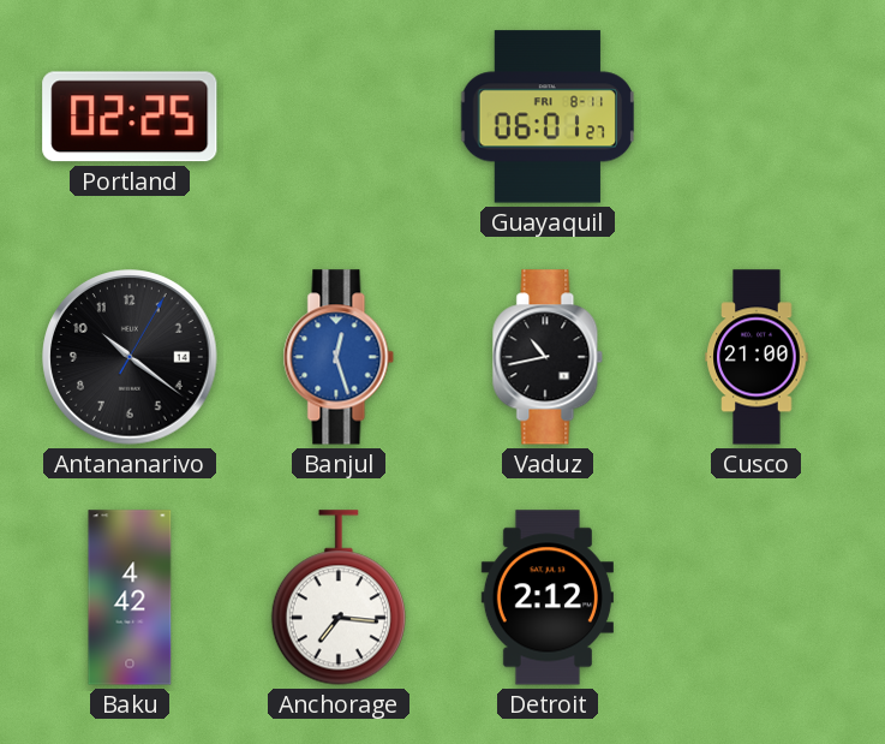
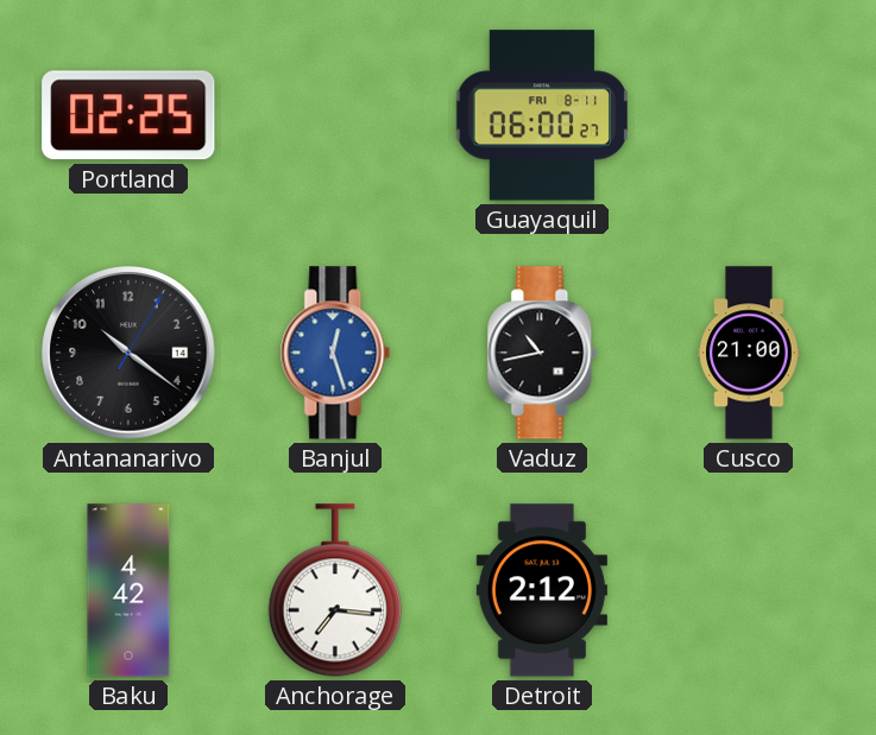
Guayaquil: 06:01 -> 06:00 (541, 115)
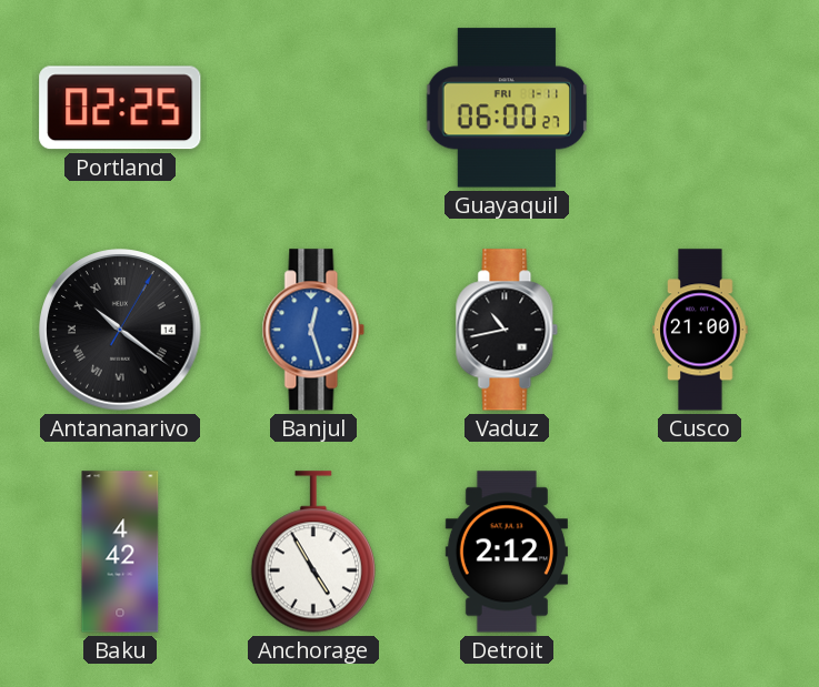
Guayaquil date: FRI 8-11 -> FRI 1-11 (506, 108)
Antananarivo numerals: Arabic -> Roman (120, 330)
Anchorage: 7:16 -> 4:55 (313, 552)
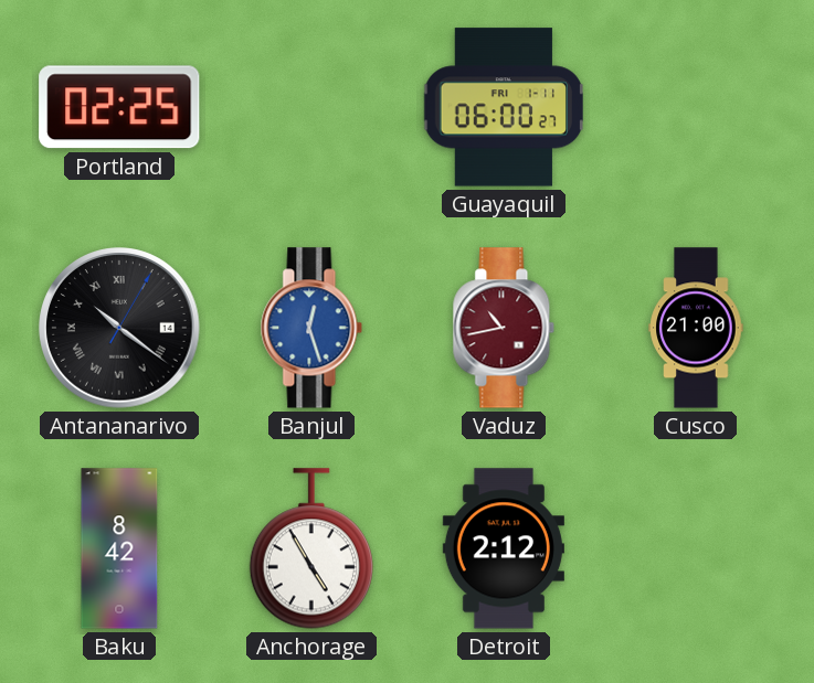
Vaduz dial: black -> burgundy (504, 328)
Baku: 4:42 -> 8:42 (119, 548)
